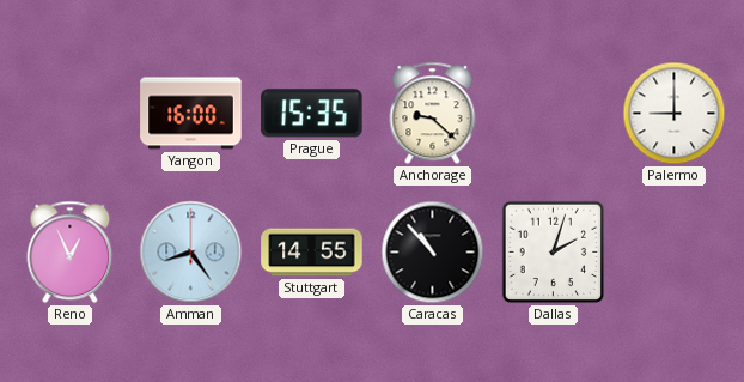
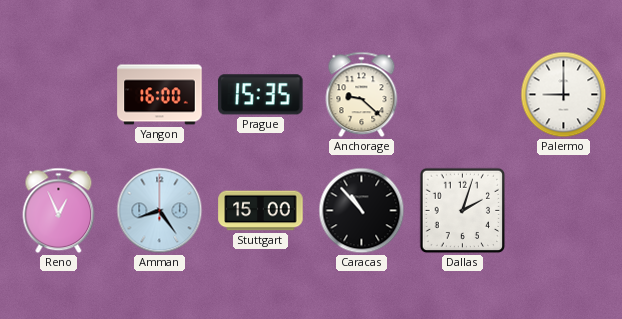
Stuttgart: 14:55 -> 15:00 (261, 211)
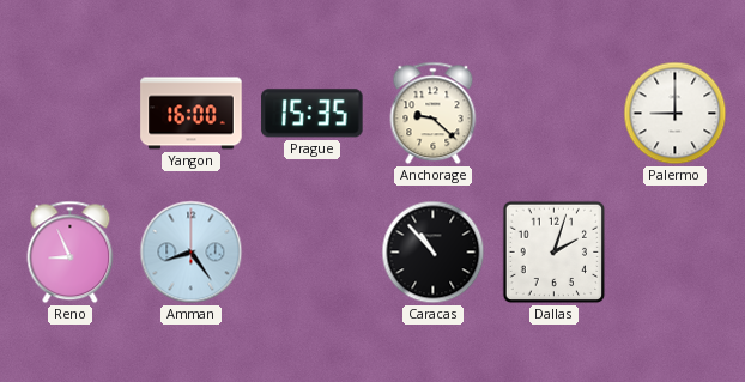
Reno: 12:56 -> 8:56 (71, 253)
Stuttgart: 15:00 -> none (261, 211)
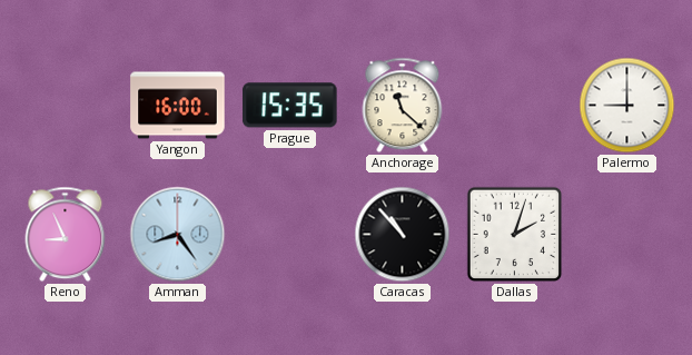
Anchorage: 9:22 -> 11:22 (403, 106)
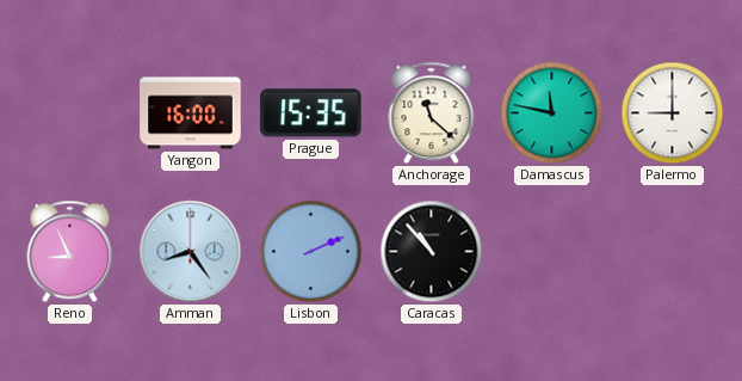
Damascus: none -> 11:47 (552, 113)
Lisbon: none -> 2:11 (311, 252)
Dallas: 2:03 -> none (515, 235)
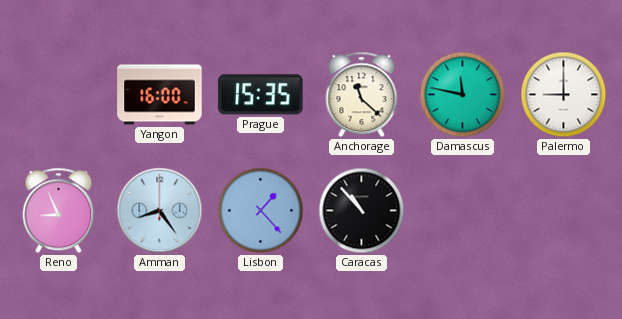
Lisbon: 2:11 -> 1:23 (261, 211)
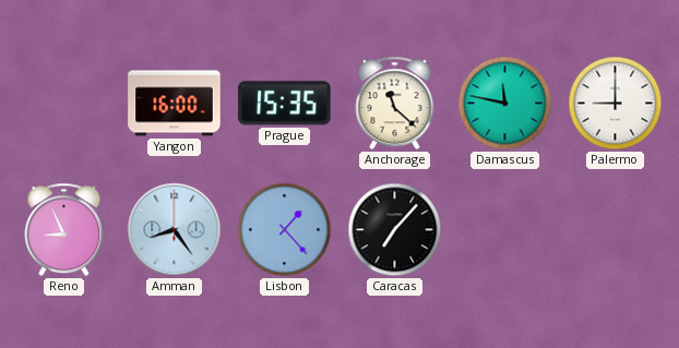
Caracas: 10:53 -> 7:07 (395, 230)
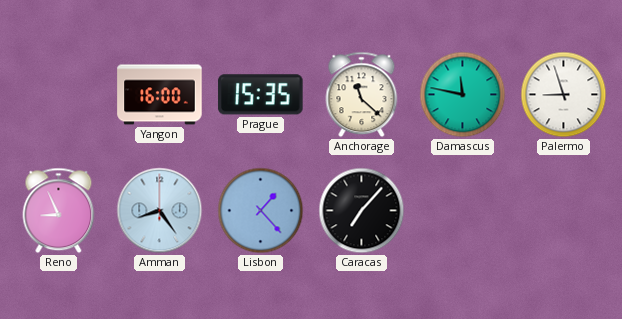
Palermo: 9:00 -> 8:57 (564, 95)
